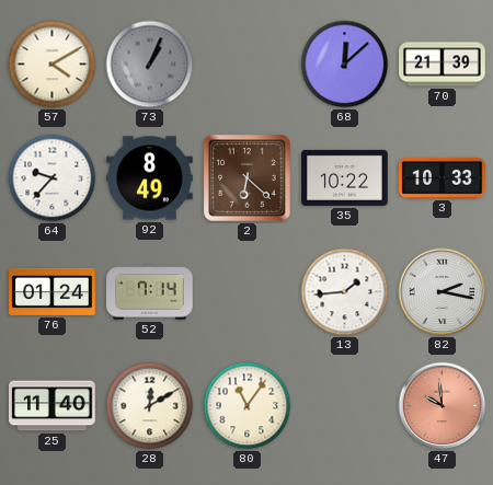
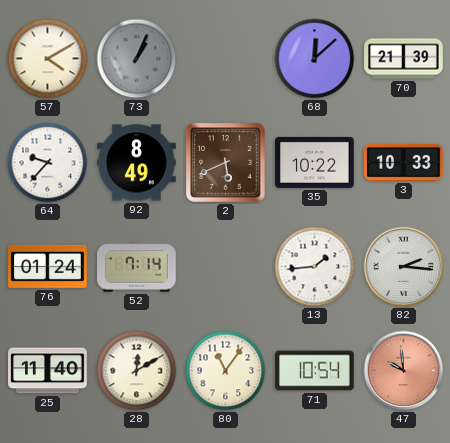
2: 6:22 -> 5:41 (226, 163)
82: 2:17 -> 2:16 (404, 267)
71: none -> 10:54 (315, 371)
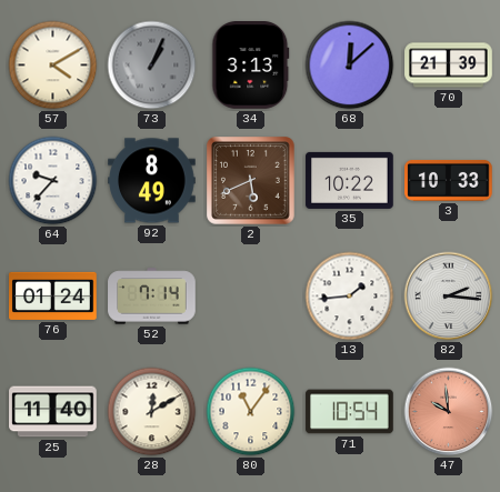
34: none -> 3:13 (251, 66)
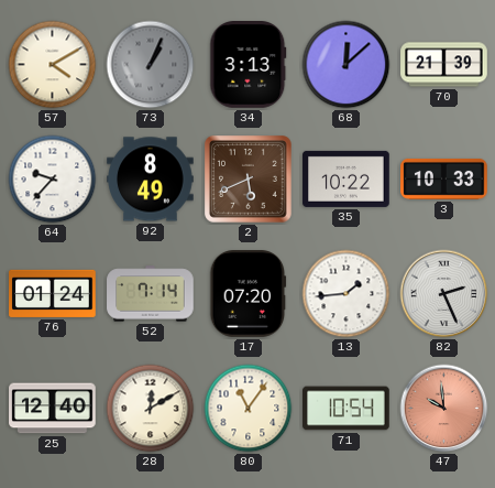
17: none -> 07:20 (249, 294)
82: 2:16 -> 2:26 (444, 294)
25: 11:40 -> 12:40 (53, 409)
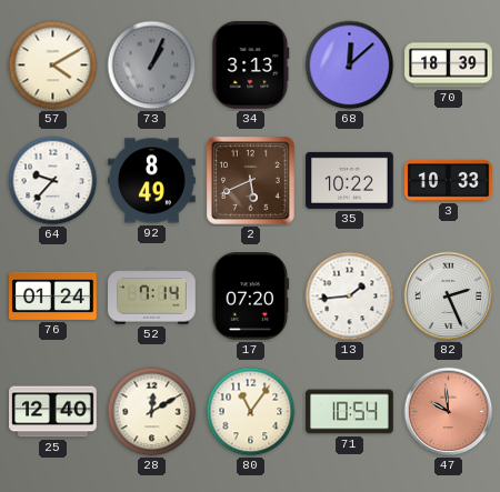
70: 21:39 -> 18:39 (449, 66)
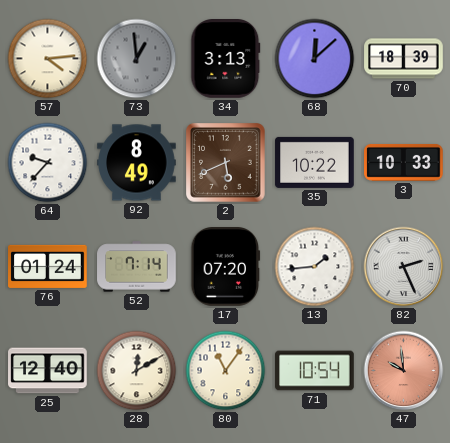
57: 4:10 -> 4:14 (48, 59)
73: 1:04 -> 12:59 (137, 59)
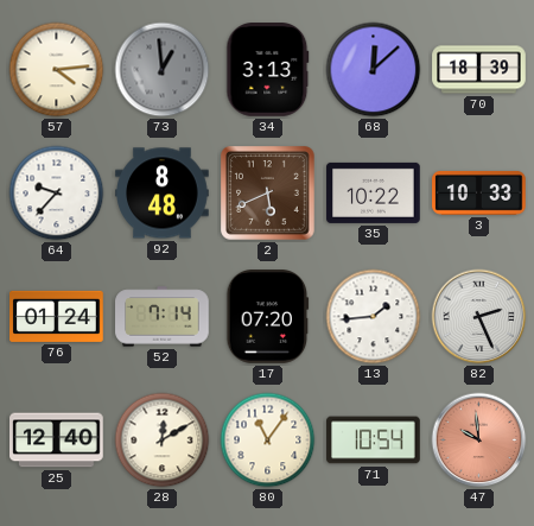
92: 8:49 -> 8:48 (163, 194)
